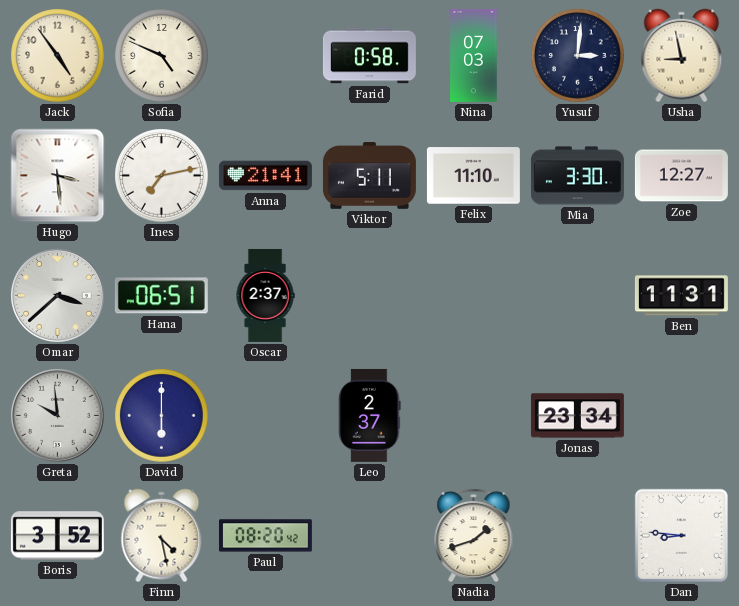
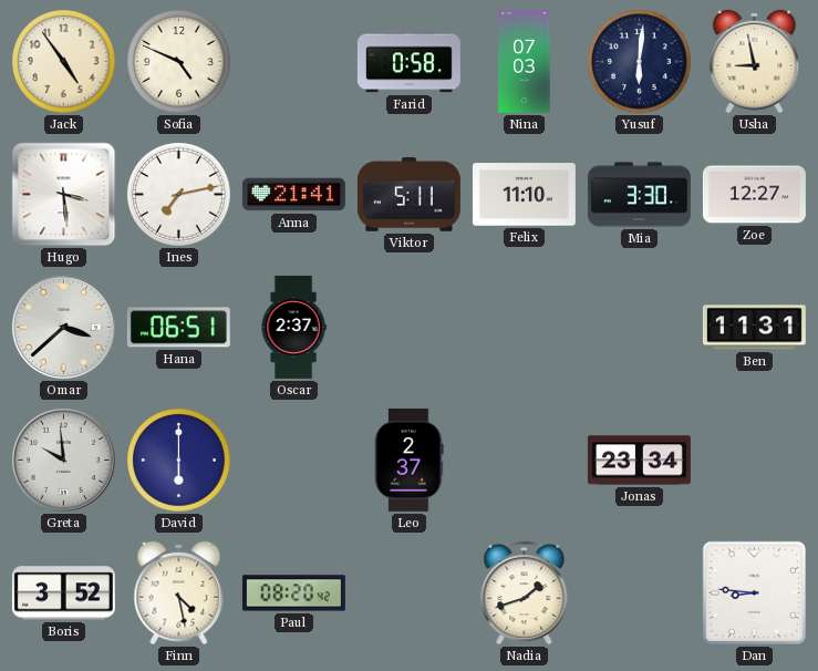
Yusuf: 3:01 -> 6:01 (640, 62)
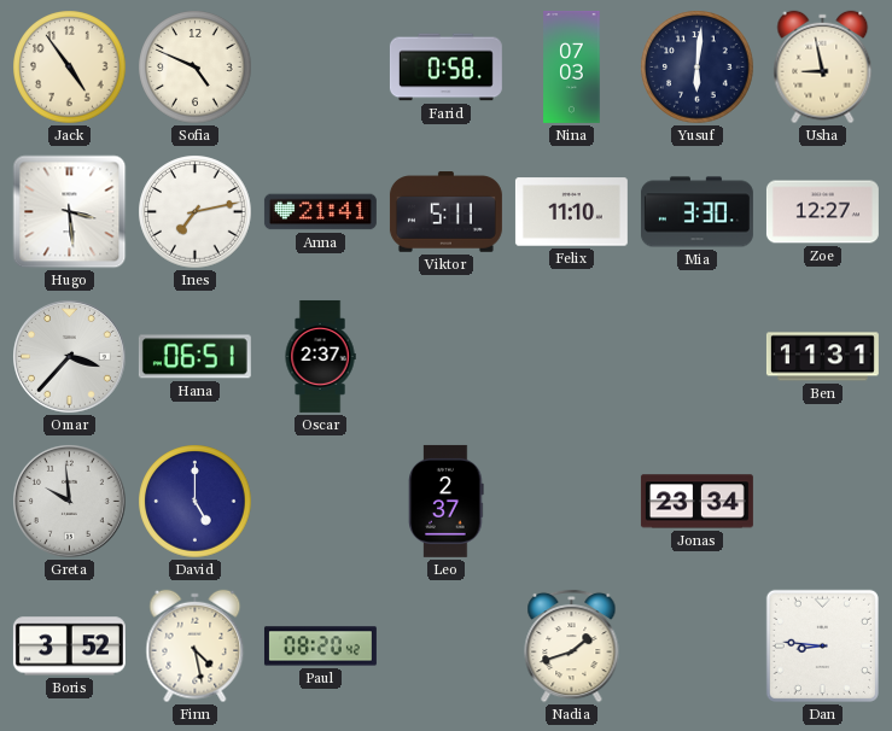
Omar: 3:38 -> 3:37 (70, 357)
David: 6:00 -> 5:00 (196, 502)
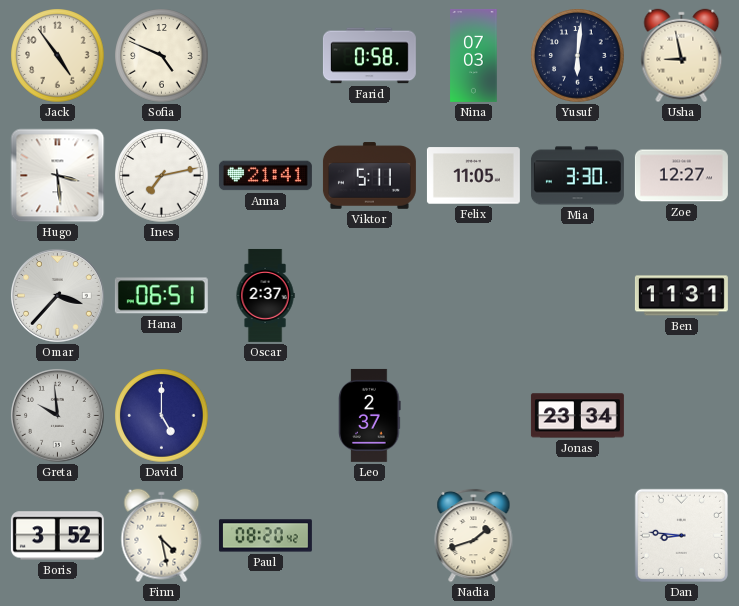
Felix: 11:10 -> 11:05 (473, 176)
